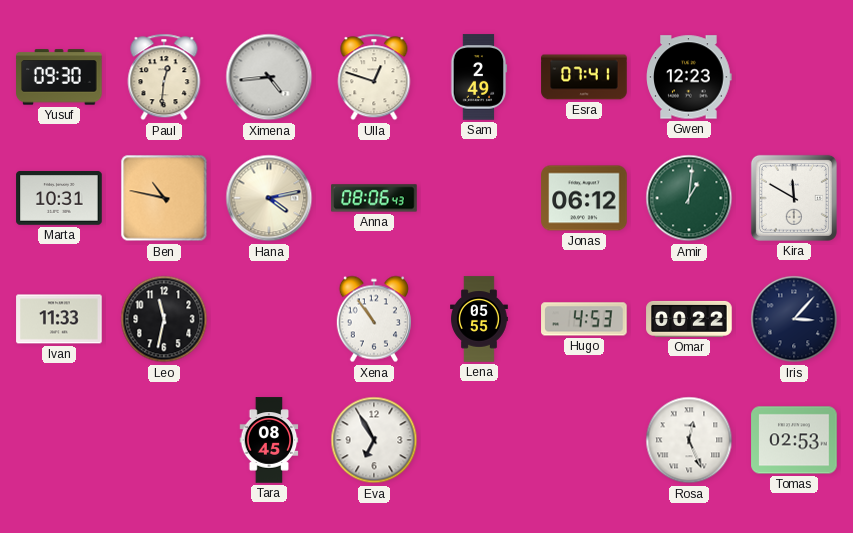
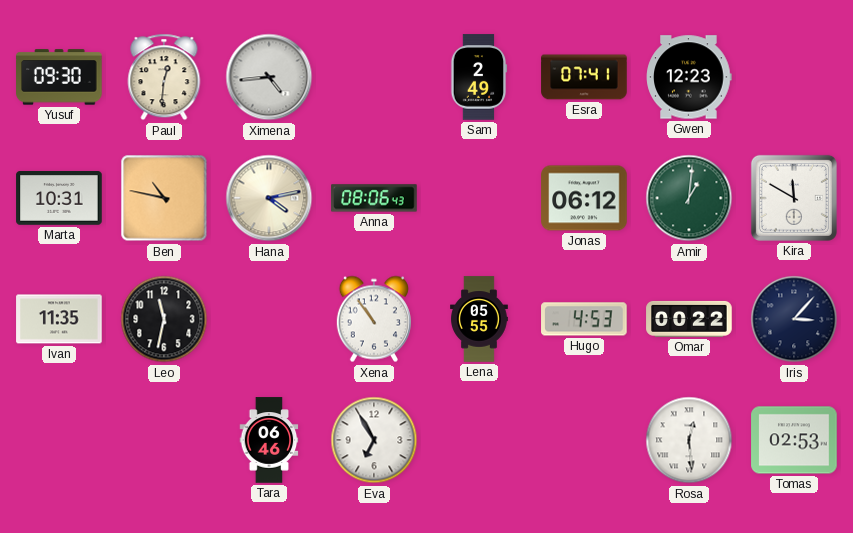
Ulla: 12:48 -> none (374, 77)
Ivan: 11:33 -> 11:35 (59, 319)
Tara: 08:45 -> 06:46 (269, 440)
Rosa: 12:26 -> 12:29 (689, 440)
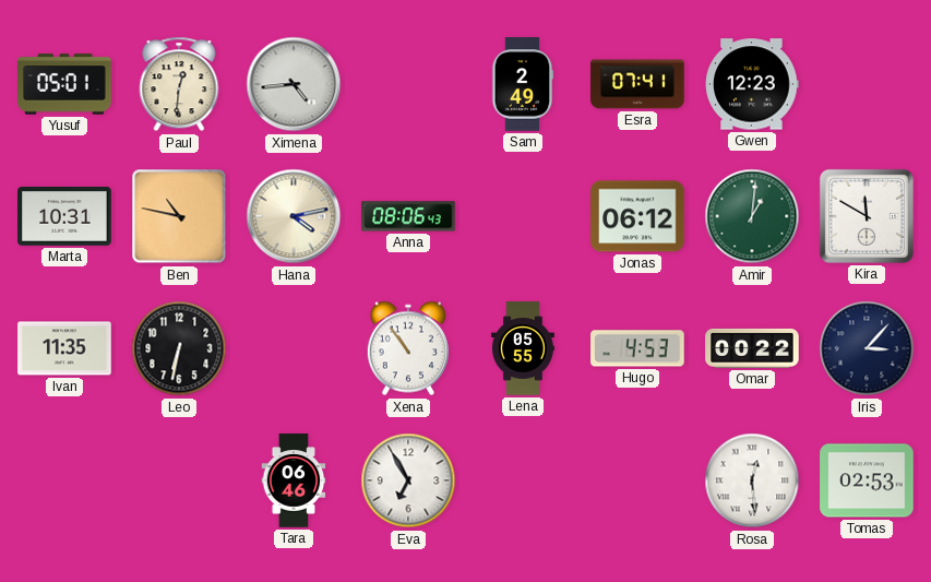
Yusuf: 09:30 -> 05:01 (64, 84)
Leo: 11:32 -> 6:32 (179, 348)
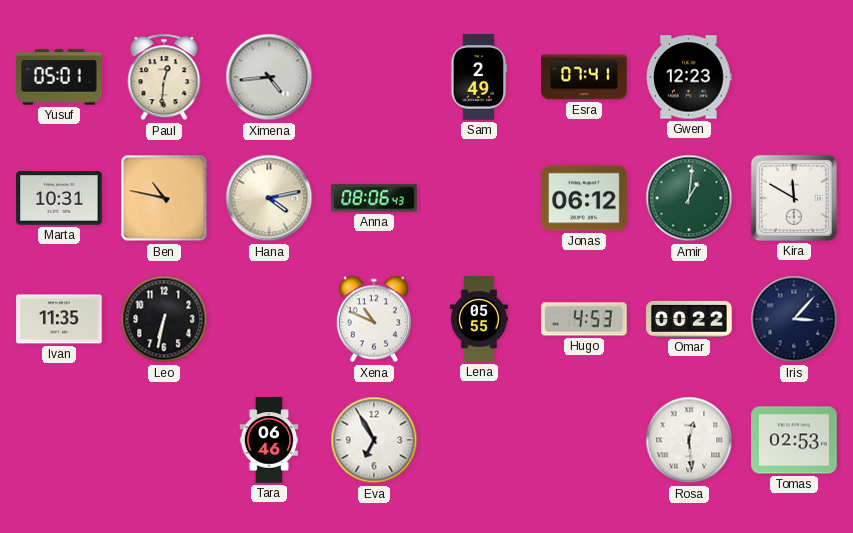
Xena: 10:54 -> 10:49 (374, 319)
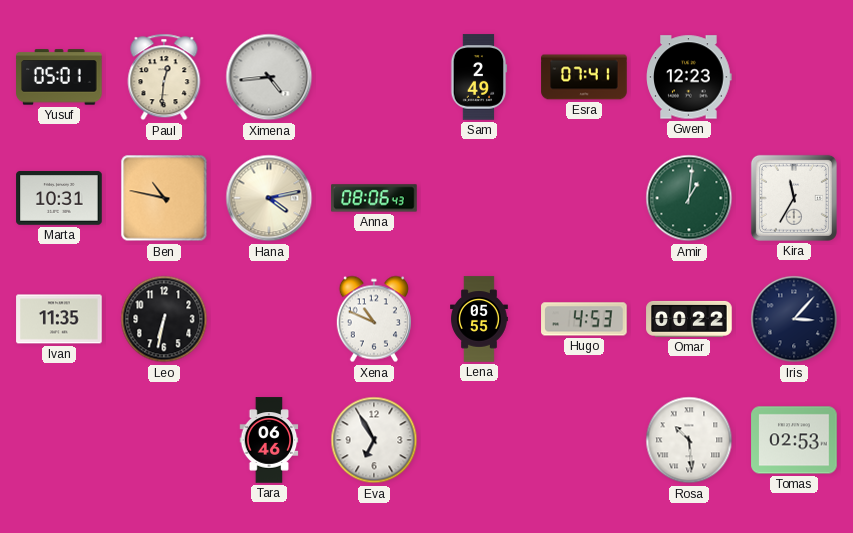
Jonas: 06:12 -> none (584, 198)
Kira: 11:50 -> 11:35 (794, 198)
Rosa: 12:29 -> 10:29 (689, 440)
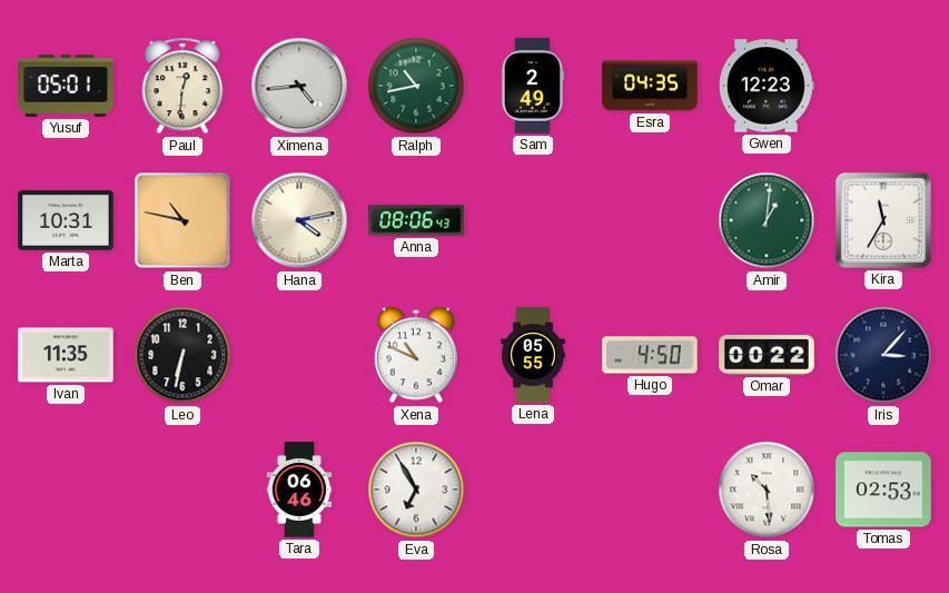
Ralph: none -> 10:43 (416, 86)
Esra: 07:41 -> 04:35 (650, 86)
Hugo: 4:53 -> 4:50 (650, 355)
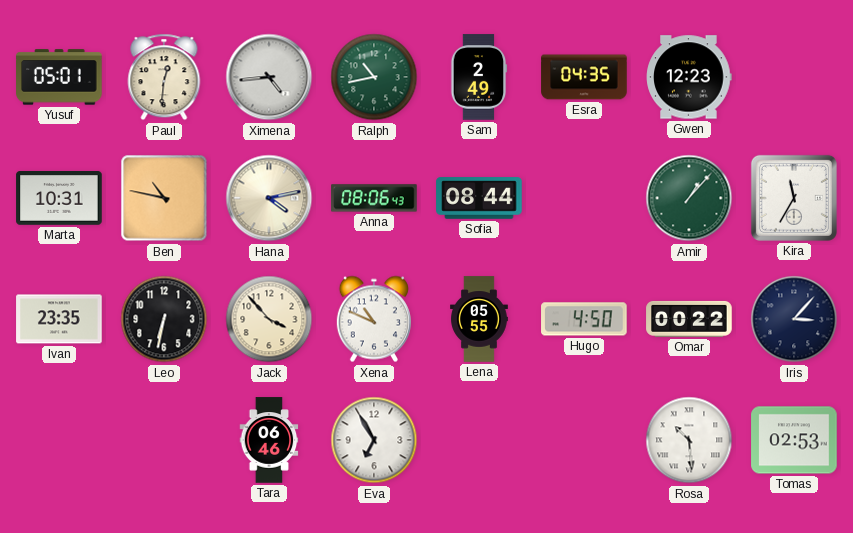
Sofia: none -> 08:44 (479, 198)
Amir: 1:01 -> 1:07 (689, 198)
Ivan: 11:35 -> 23:35 (59, 319)
Jack: none -> 3:53 (269, 319)
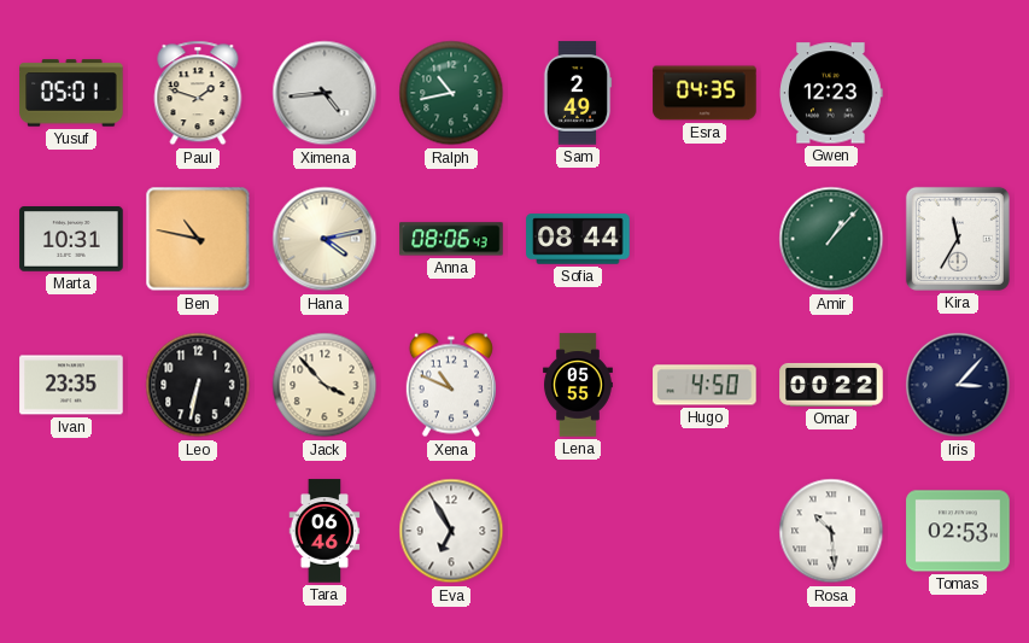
Paul: 12:31 -> 1:48 (198, 93)
